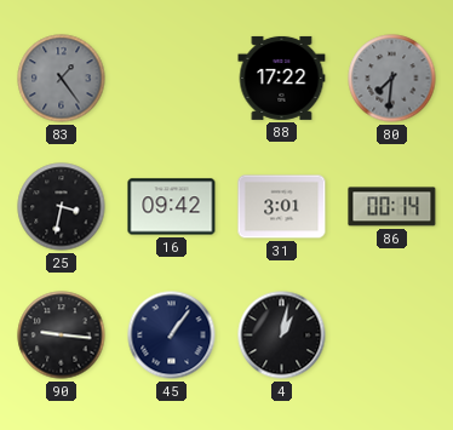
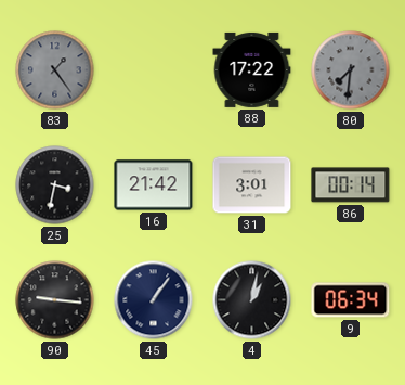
16: 09:42 -> 21:42 (154, 185)
9: none -> 06:34 (351, 300)
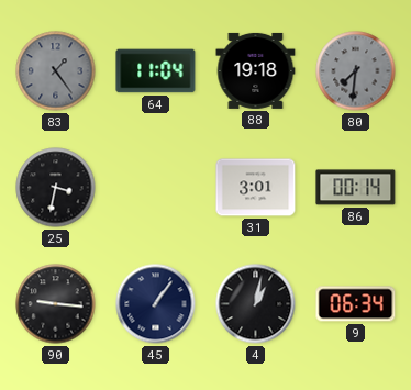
64: none -> 11:04 (156, 71)
88: 17:22 -> 19:18 (256, 70)
16: 21:42 -> none (154, 185)
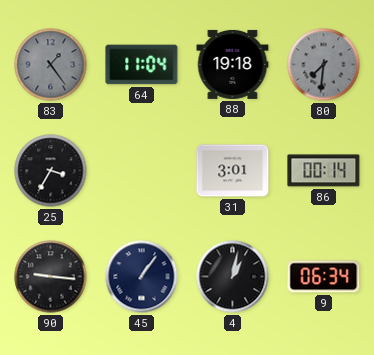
25: 3:32 -> 3:35 (51, 171)
